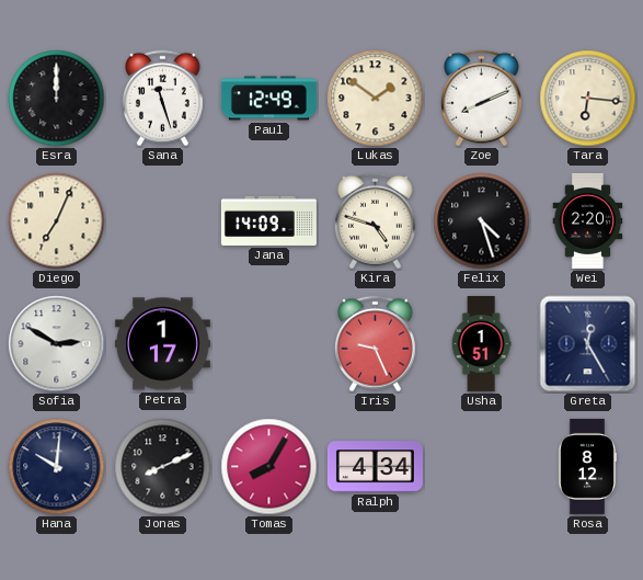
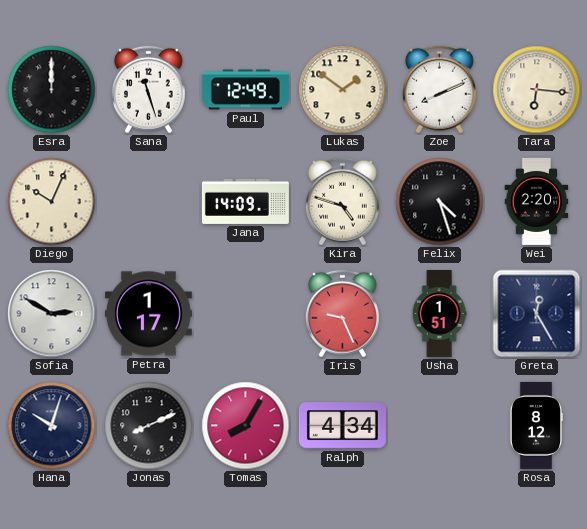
Diego: 7:04 -> 10:04 (52, 202)
Hana: 10:01 -> 10:03 (52, 426)
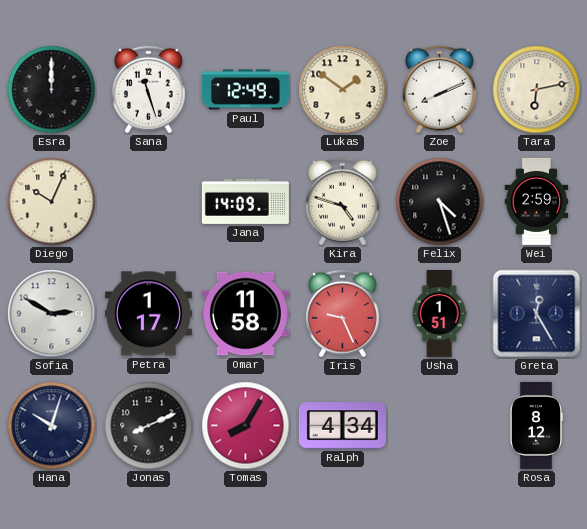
Tara: 6:16 -> 6:13 (537, 90)
Wei: 2:20 -> 2:59 (537, 201)
Omar: none -> 11:58 (245, 314)
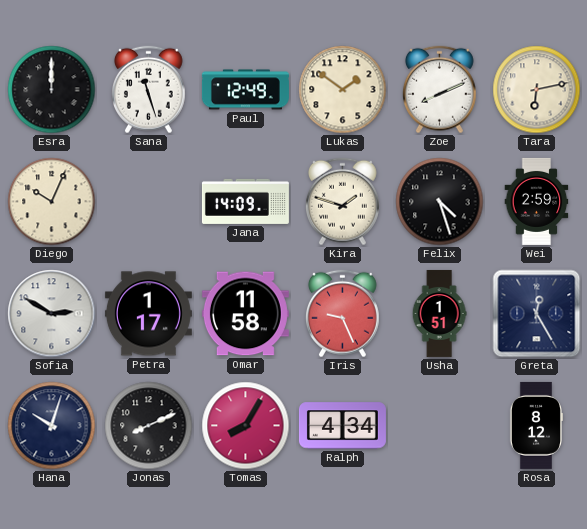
Kira: 4:48 -> 1:48 (342, 202)
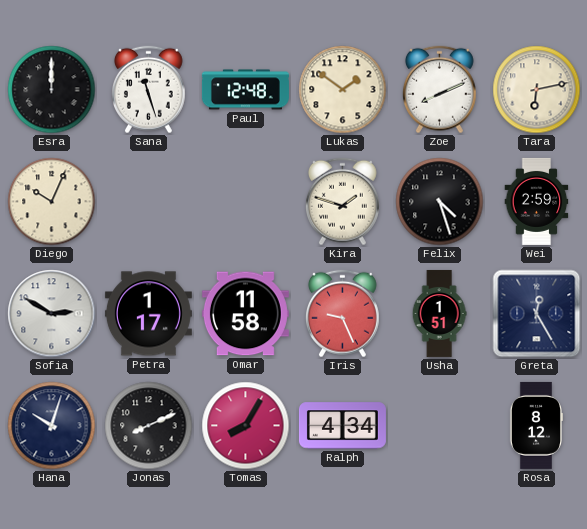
Paul: 12:49 -> 12:48 (245, 90)
Jana: 14:09 -> none (245, 201)
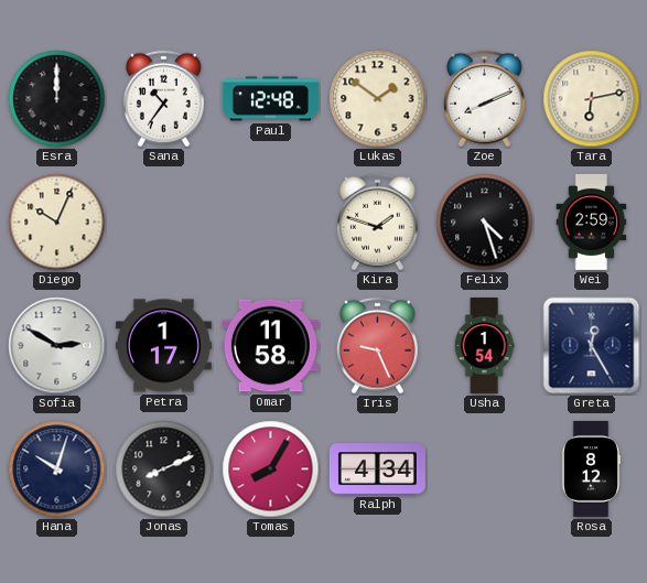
Sana: 11:27 -> 10:36 (163, 99)
Usha: 1:51 -> 1:54 (484, 345)
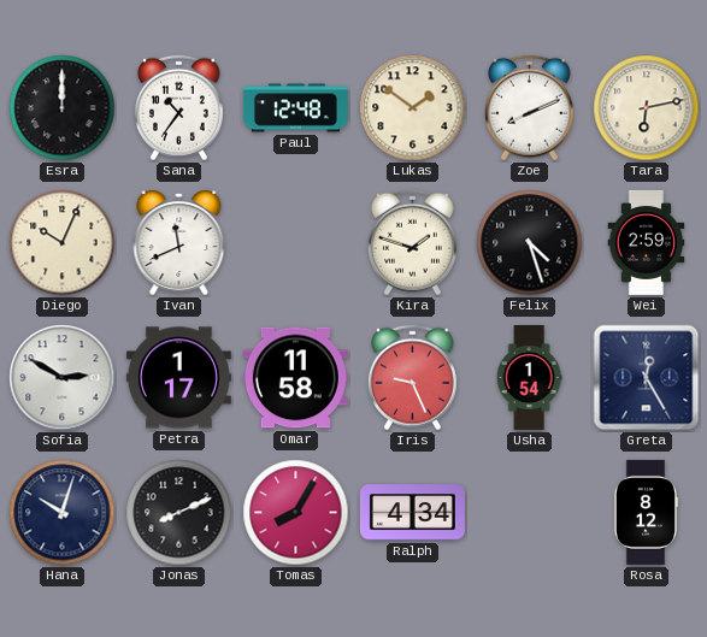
Ivan: none -> 11:41 (179, 243)
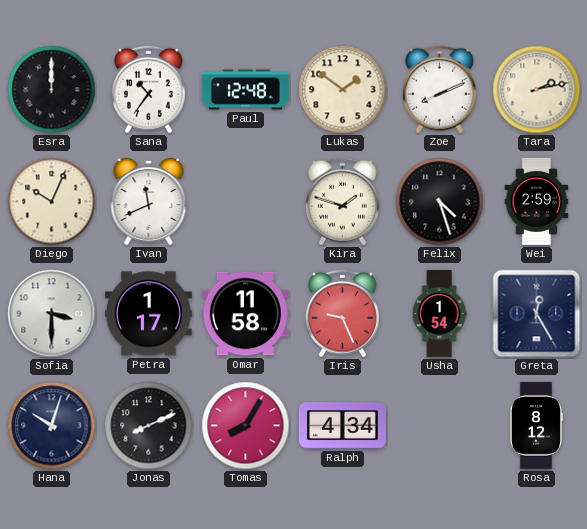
Tara: 6:13 -> 2:13 (537, 90)
Sofia: 2:50 -> 3:30 (52, 314)
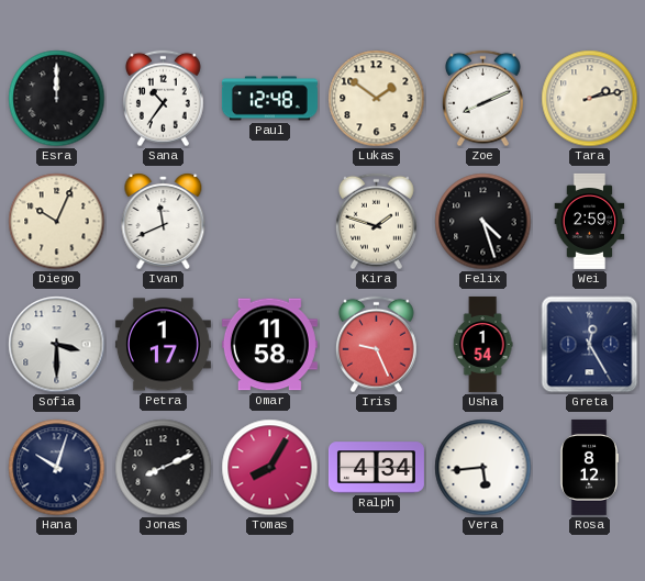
Vera: none -> 5:44 (483, 468)
